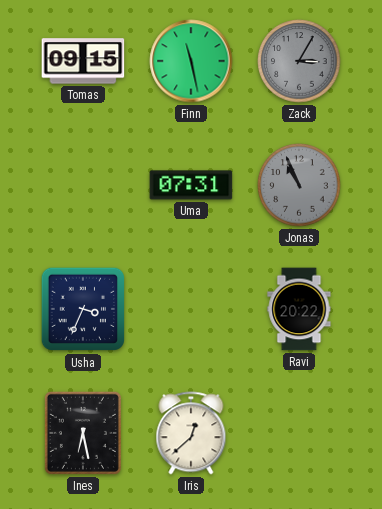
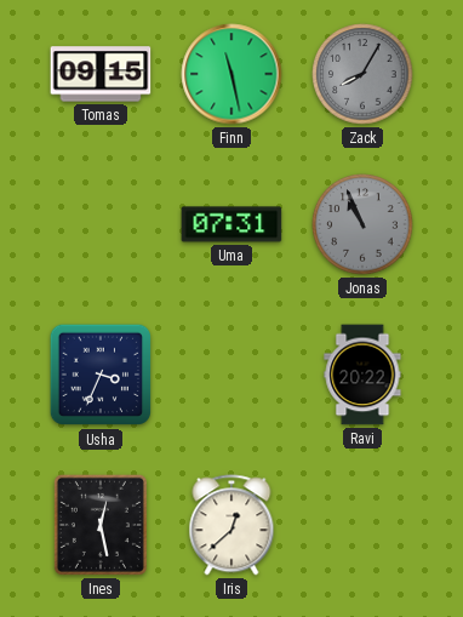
Zack: 3:05 -> 8:05 (362, 74)
Ines: 6:28 -> 12:28 (101, 525)
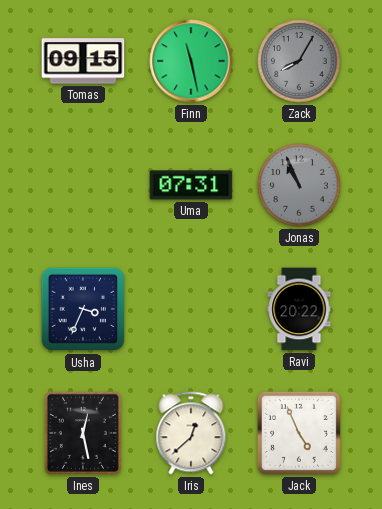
Jack: none -> 4:56 (299, 433)
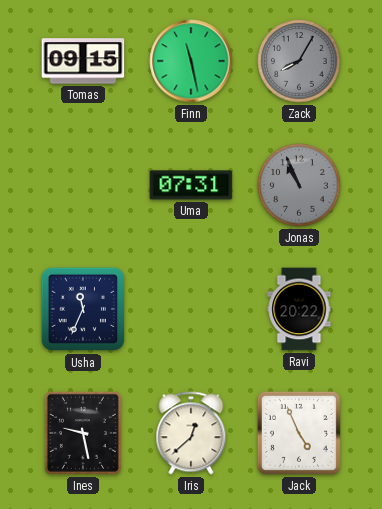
Usha: 3:34 -> 11:34 (83, 309)
Ines: 12:28 -> 9:28 (83, 433)
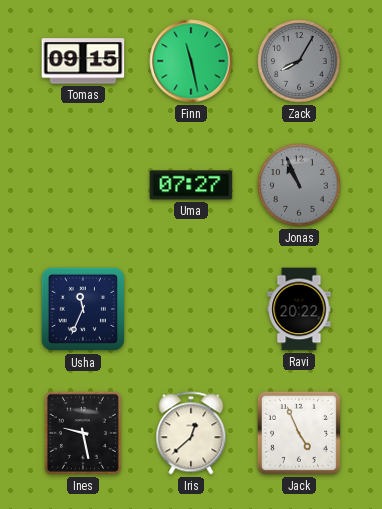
Uma: 07:31 -> 07:27 (191, 185)
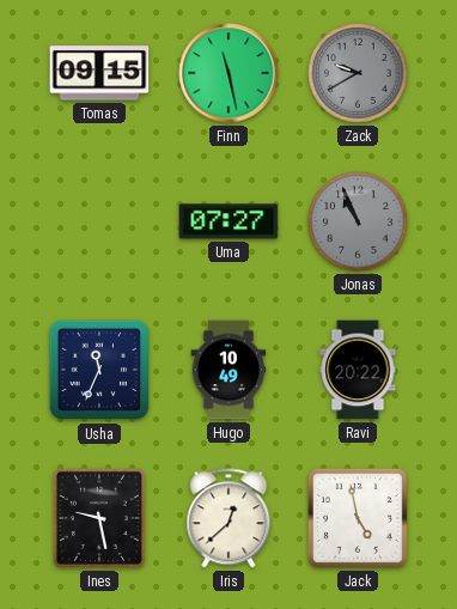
Zack: 8:05 -> 9:40 (358, 73)
Hugo: none -> 10:49 (228, 370)
Jack: 4:56 -> 4:58 (358, 518)
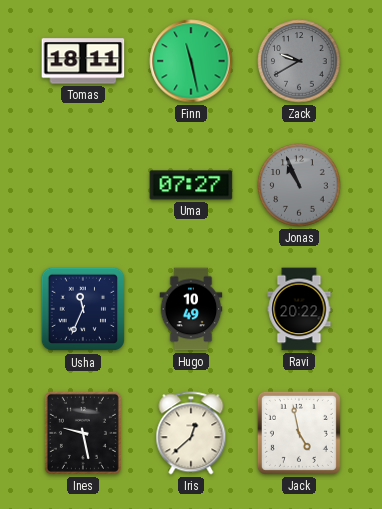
Tomas: 09:15 -> 18:11 (83, 61)
